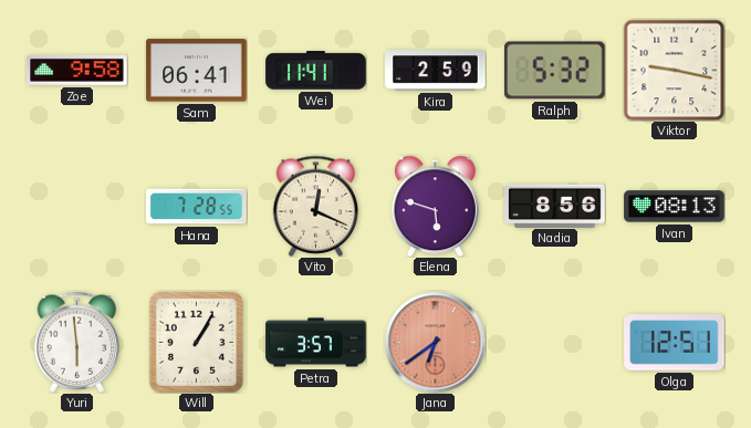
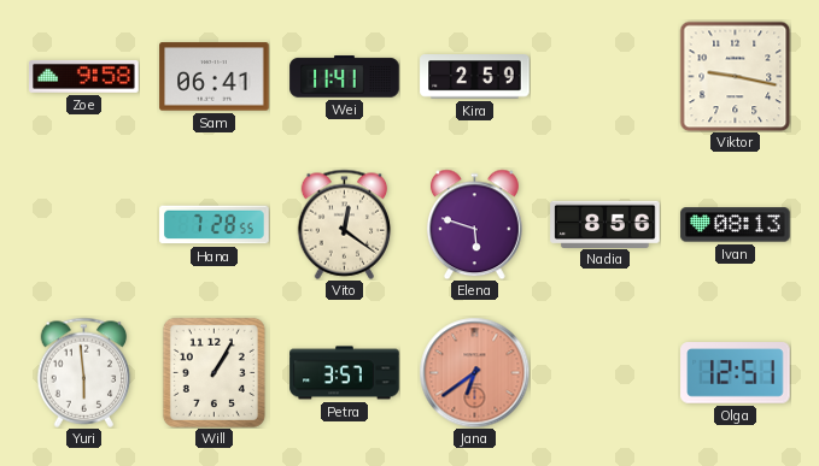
Ralph: 5:32 -> none (555, 71)
Vito: 12:19 -> 12:21 (345, 224)
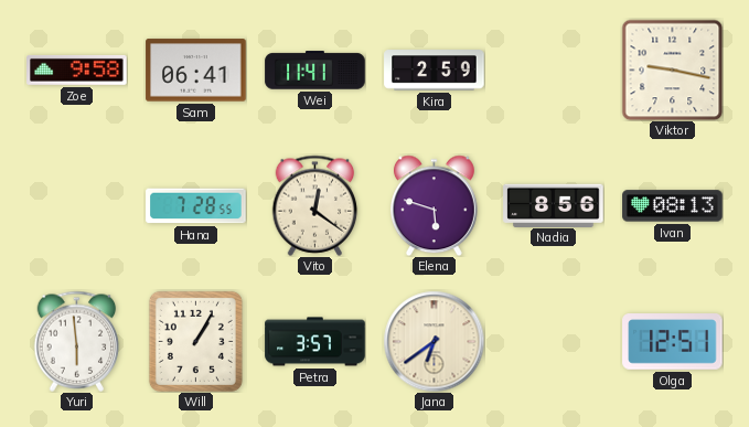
Jana dial: salmon -> cream (434, 341)
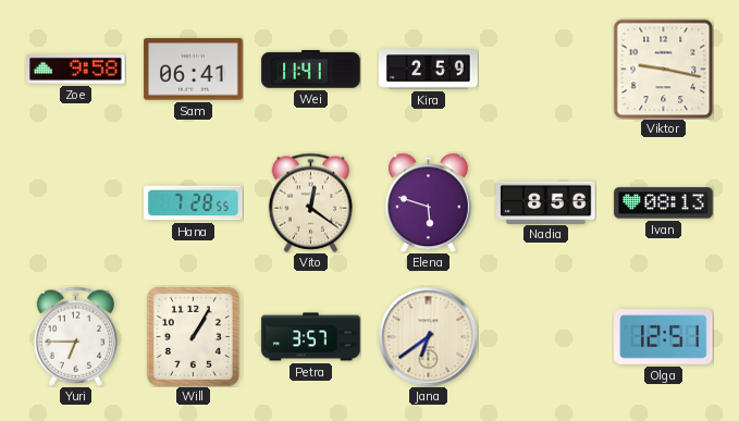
Yuri: 5:59 -> 6:45 (76, 336)
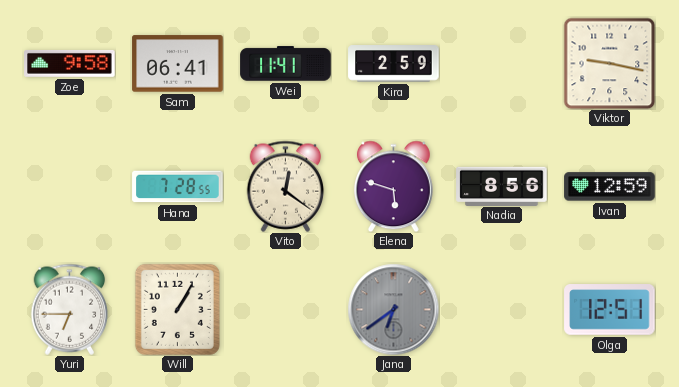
Ivan: 08:13 -> 12:59 (610, 187)
Petra: 3:57 -> none (311, 337)
Jana dial: cream -> grey (393, 309)
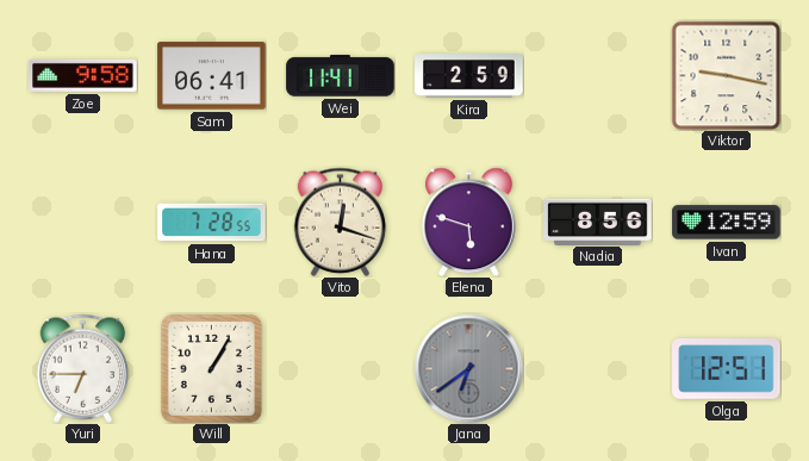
Vito: 12:21 -> 12:18 (341, 222)
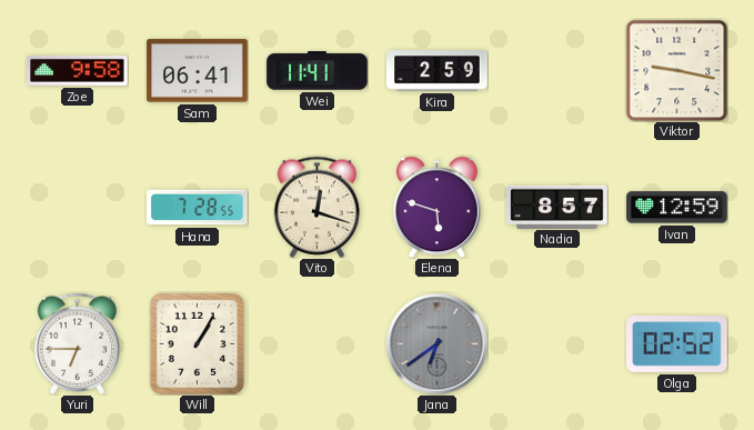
Nadia: 8:56 -> 8:57 (557, 207)
Olga: 12:51 -> 02:52 (677, 344)
